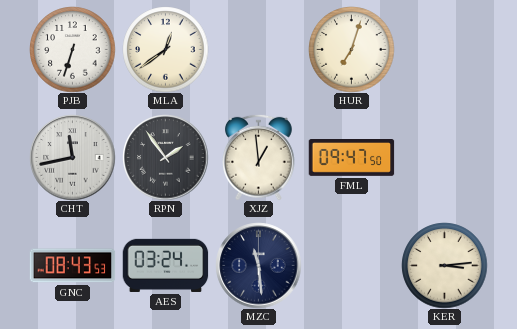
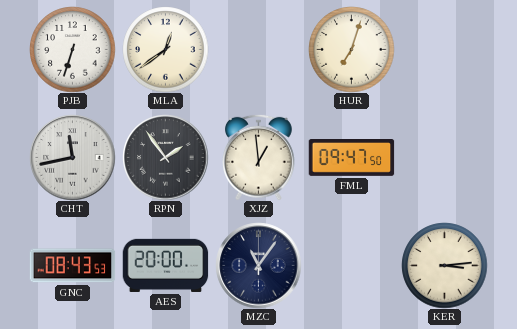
AES: 03:24 -> 20:00 (165, 265)
MZC: 11:29 -> 11:06 (258, 265)
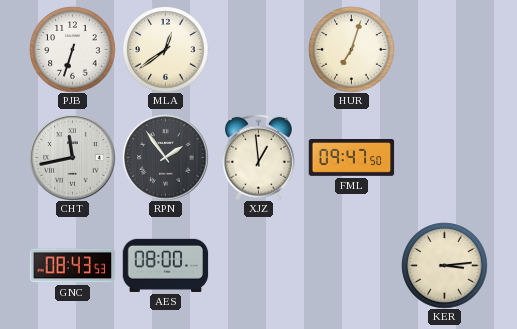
AES: 20:00 -> 08:00 (165, 265)
MZC: 11:06 -> none (258, 265)
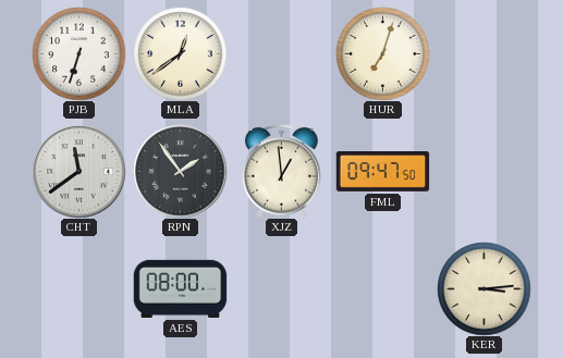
CHT: 11:43 -> 11:39 (78, 171)
GNC: 08:43 -> none (72, 266)
